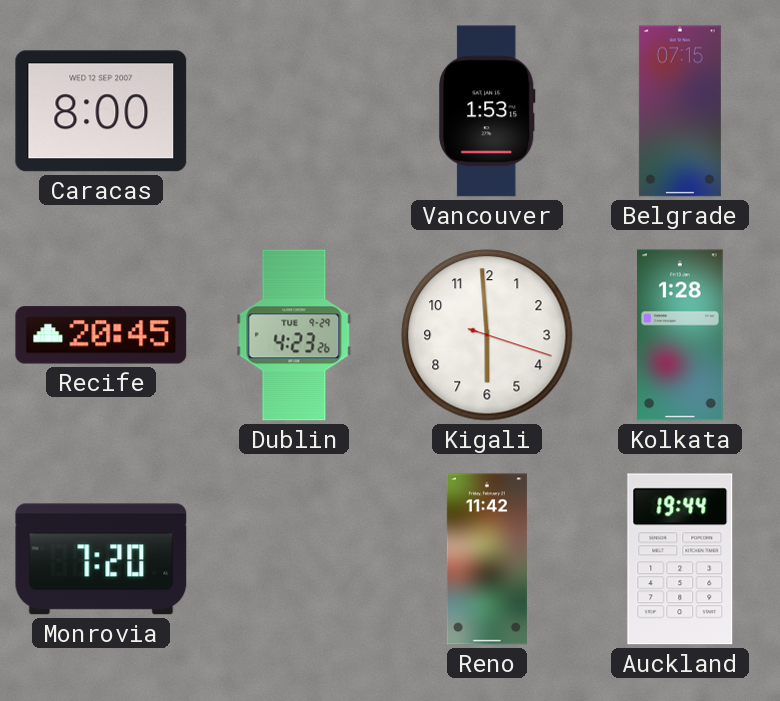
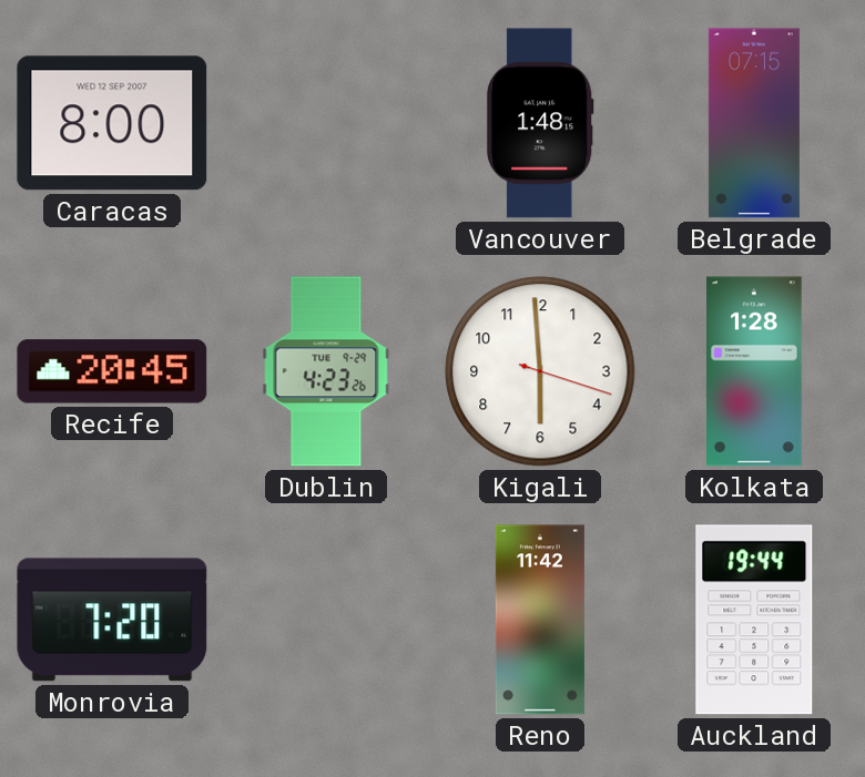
Vancouver: 1:53 -> 1:48 (541, 123)
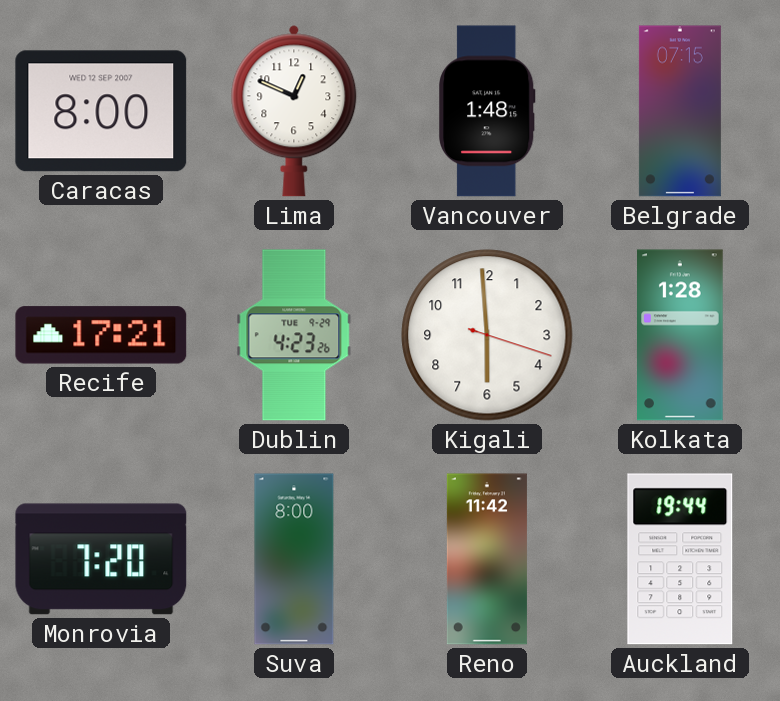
Lima: none -> 12:49 (294, 111)
Recife: 20:45 -> 17:21 (101, 335)
Suva: none -> 8:00 (294, 559)
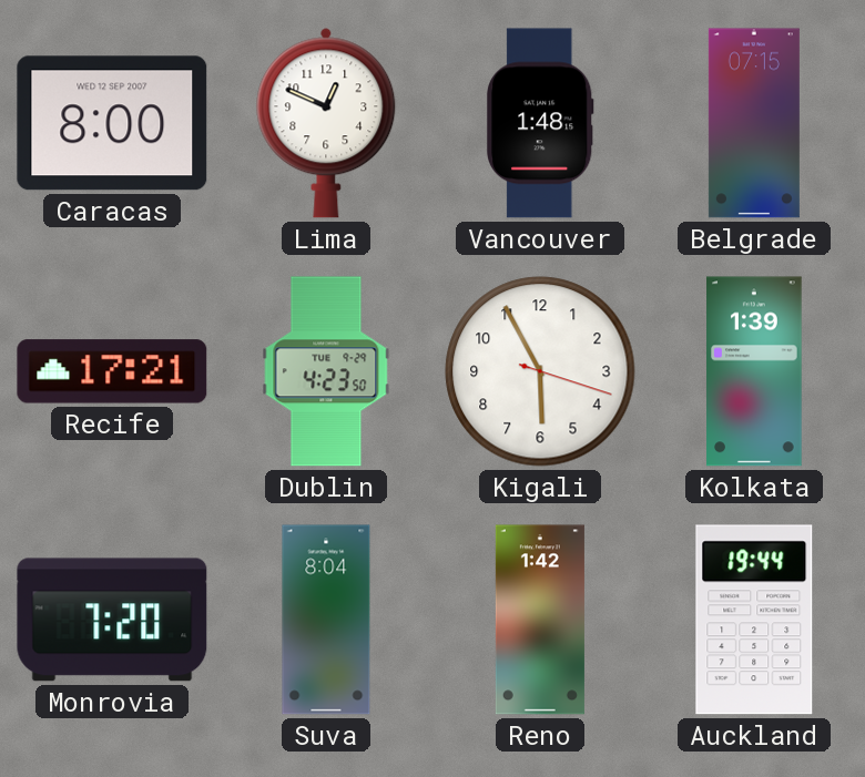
Dublin: 4:23:26 -> 4:23:50 (326, 371)
Kigali: 5:59 -> 5:55 (540, 371)
Kolkata: 1:28 -> 1:39 (755, 371)
Suva: 8:00 -> 8:04 (326, 620)
Reno: 11:42 -> 1:42 (540, 620)
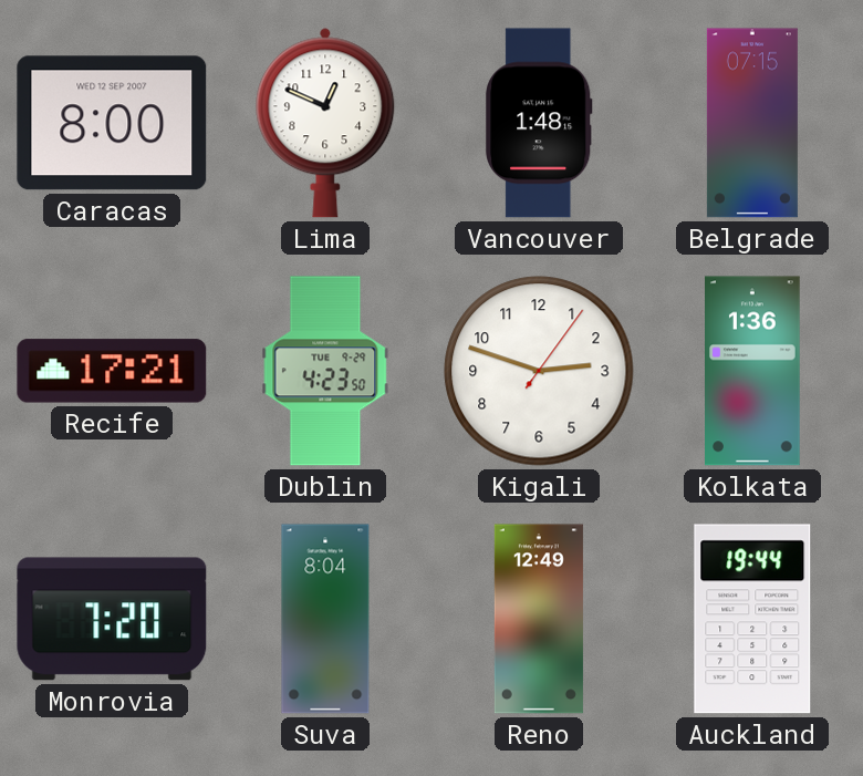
Kigali: 5:55 -> 2:48 (539, 371)
Kolkata: 1:39 -> 1:36 (753, 371)
Reno: 1:42 -> 12:49 (539, 619)
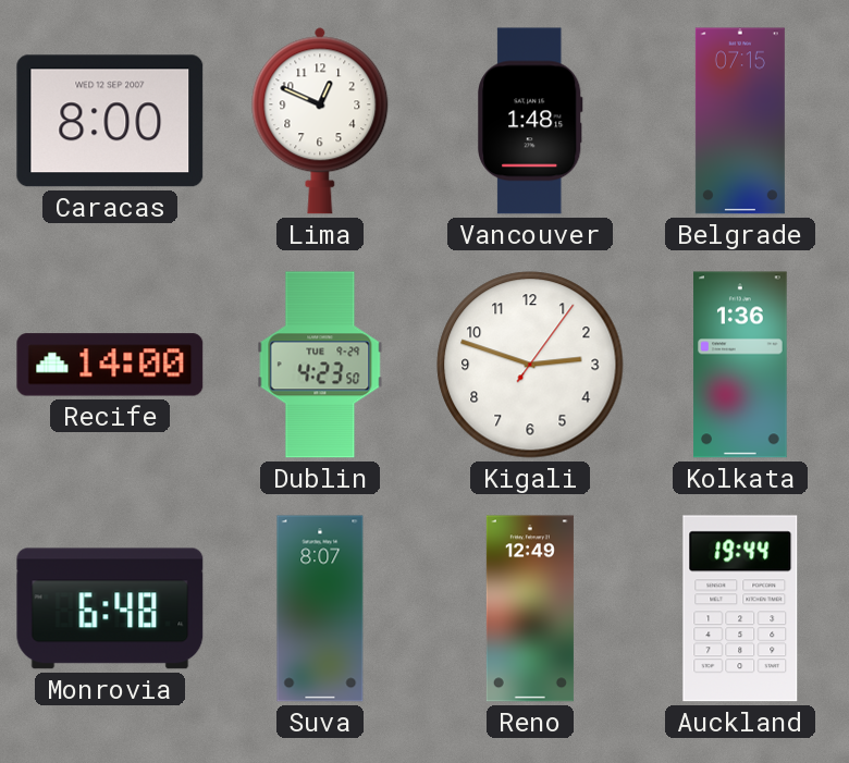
Recife: 17:21 -> 14:00 (110, 365)
Monrovia: 7:20 -> 6:48 (110, 608)
Suva: 8:04 -> 8:07 (320, 608)
